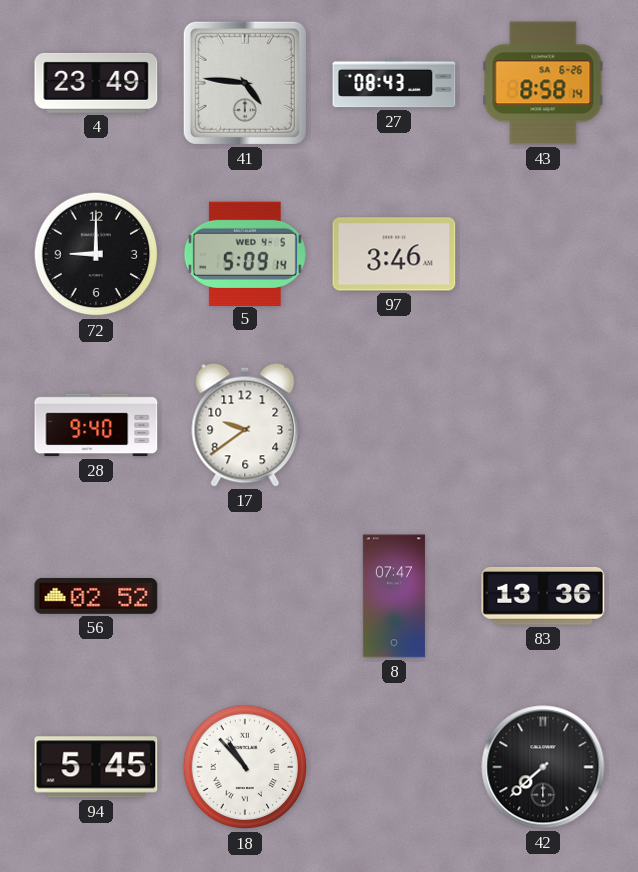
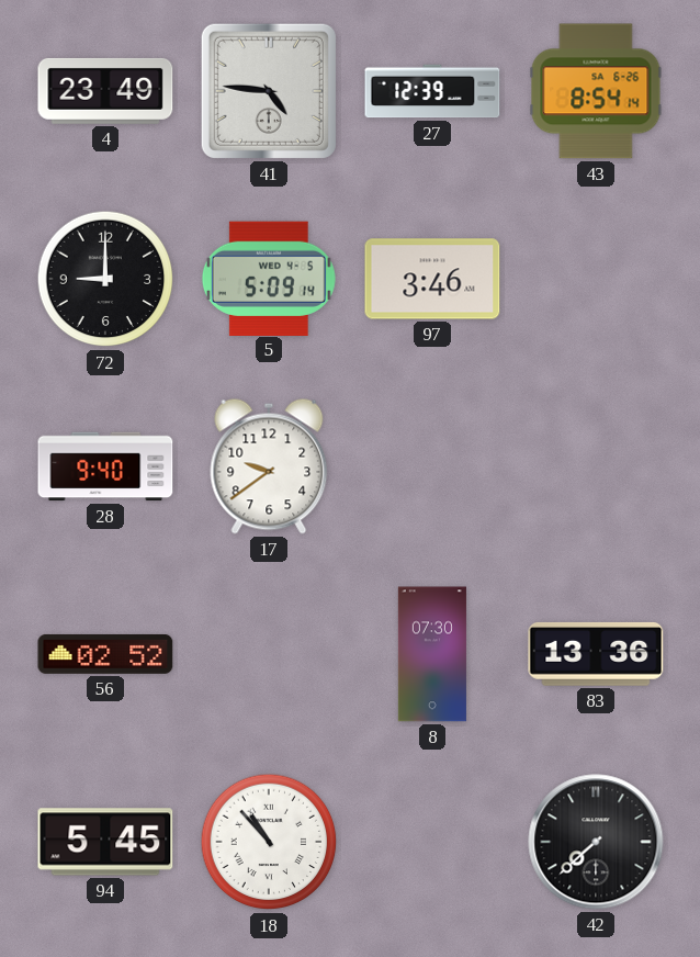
27: 08:43 -> 12:39 (432, 91)
43: 8:58 -> 8:54 (596, 91)
8: 07:47 -> 07:30 (432, 654)
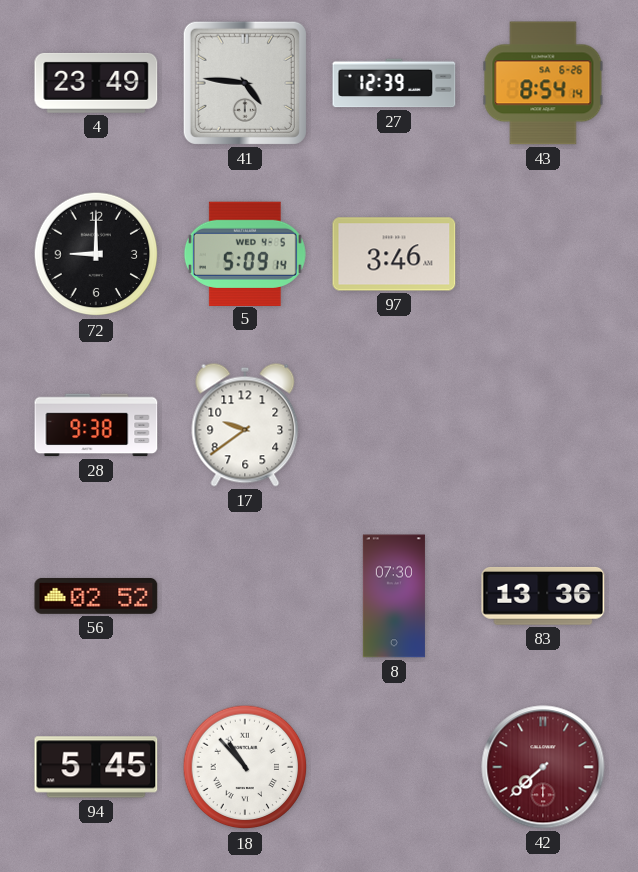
28: 9:40 -> 9:38 (96, 425)
42 dial: black -> burgundy (543, 767)
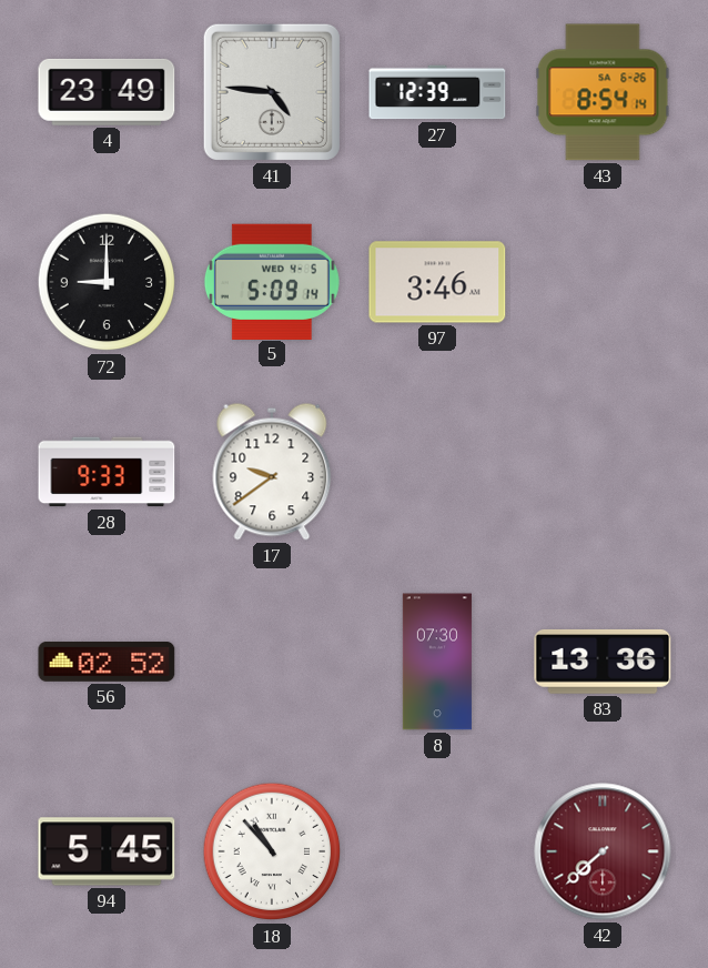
28: 9:38 -> 9:33 (107, 472)
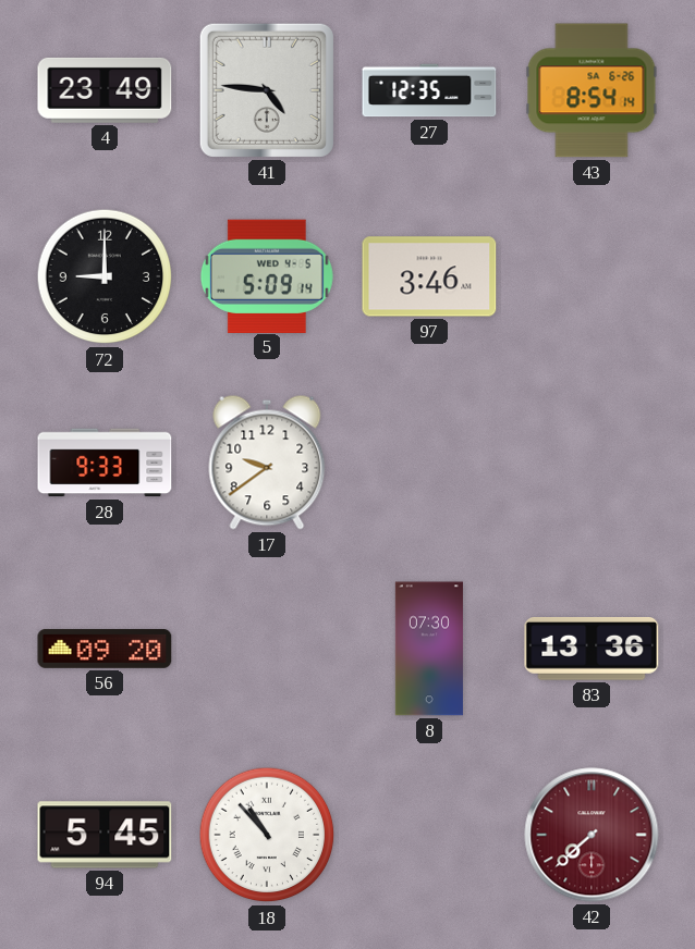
27: 12:39 -> 12:35 (429, 90)
56: 02:52 -> 09:20 (105, 649)
